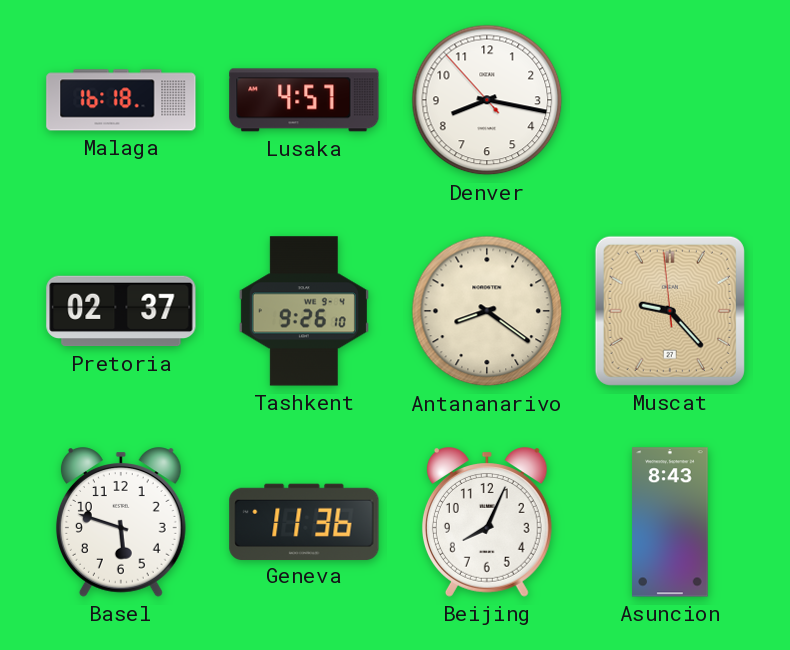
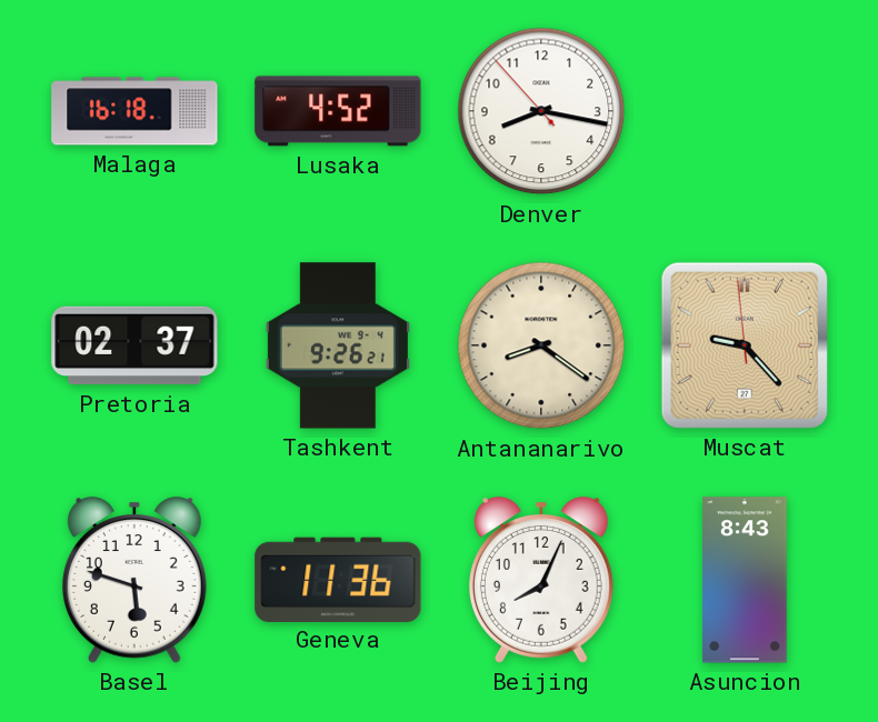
Lusaka: 4:57 -> 4:52 (338, 111)
Tashkent: 9:26:10 -> 9:26:21 (338, 345)
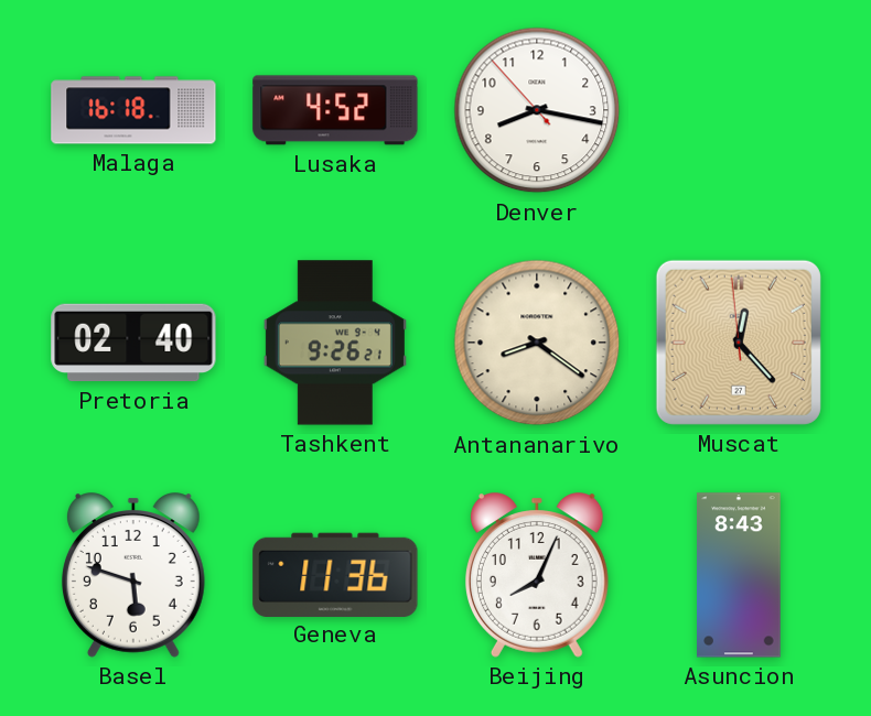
Pretoria: 02:37 -> 02:40 (133, 343)
Muscat: 9:22 -> 12:22 (739, 343)
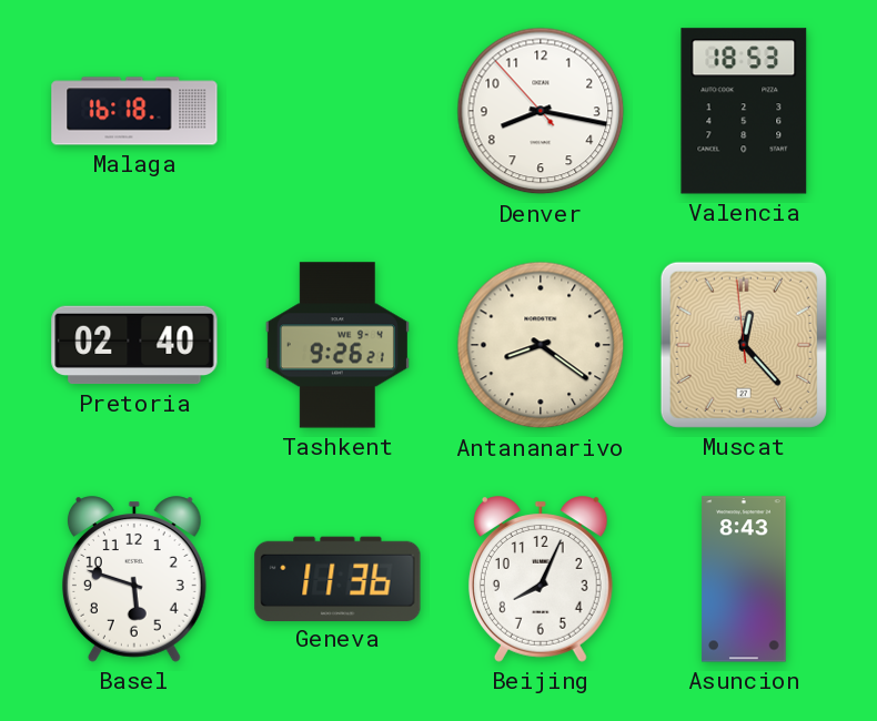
Lusaka: 4:52 -> none (335, 110)
Valencia: none -> 18:53 (744, 111)
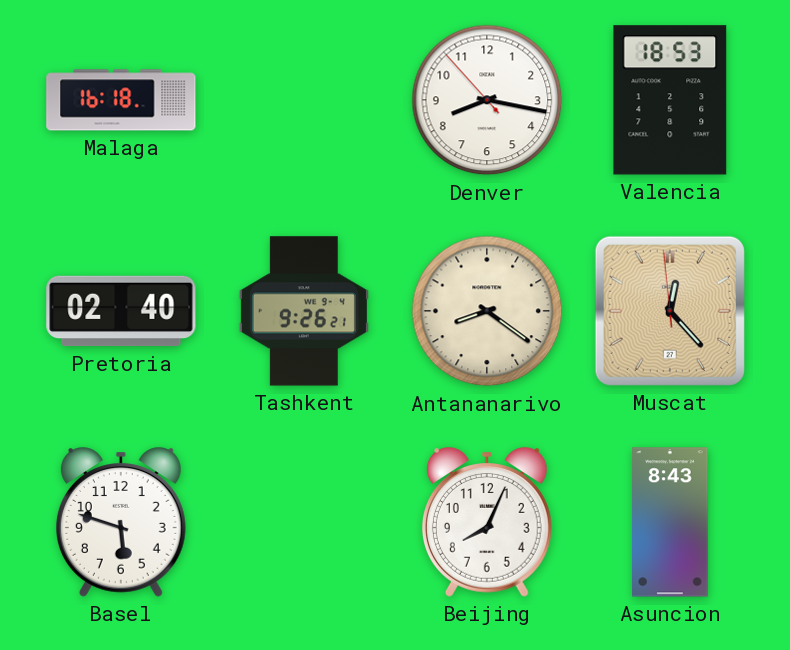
Geneva: 11:36 -> none (337, 578)
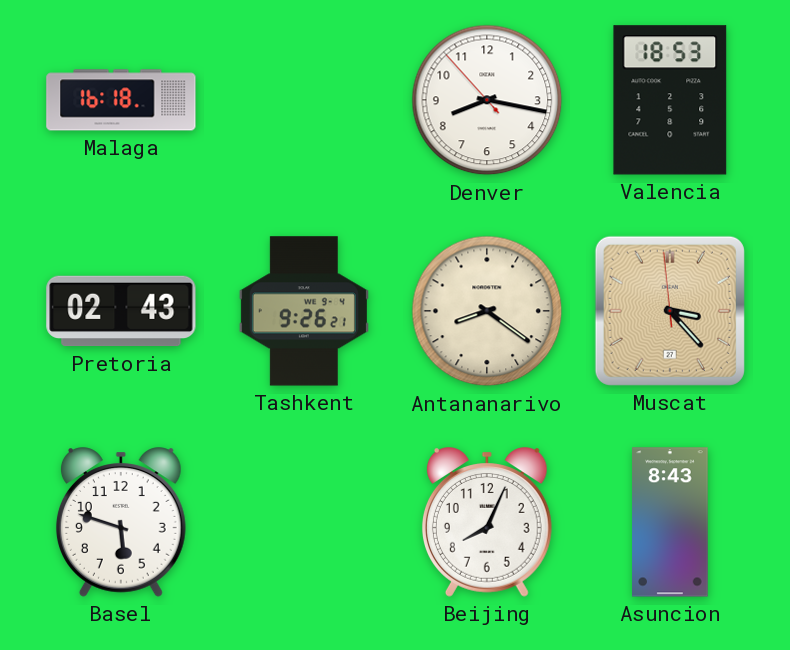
Pretoria: 02:40 -> 02:43 (121, 311)
Muscat: 12:22 -> 3:22 (670, 311)
